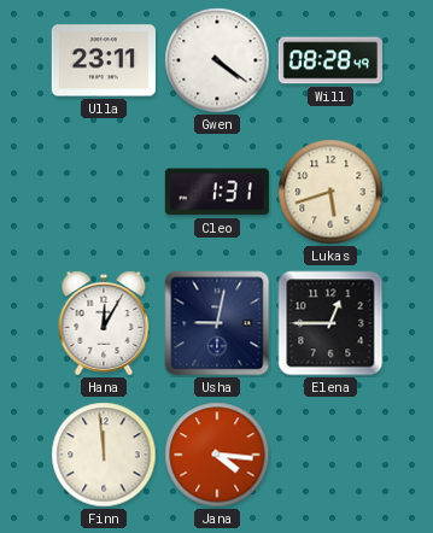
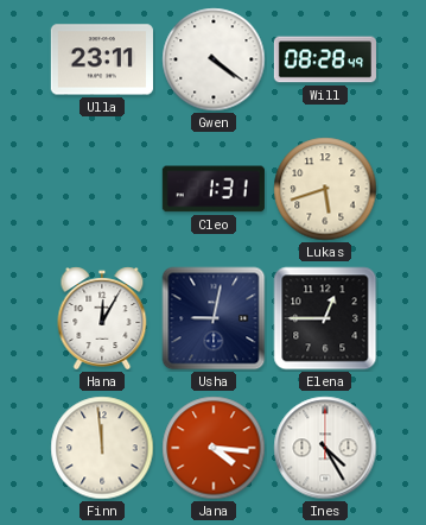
Ines: none -> 4:25 (325, 448)
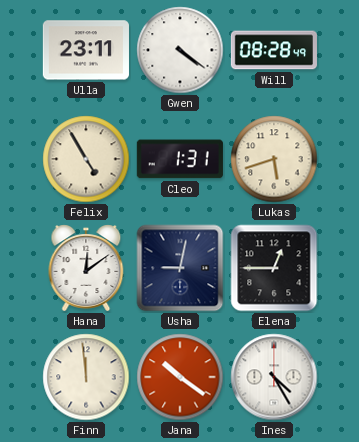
Felix: none -> 4:55 (86, 159)
Hana: 12:05 -> 12:09 (86, 268)
Jana: 4:16 -> 10:21 (180, 377)
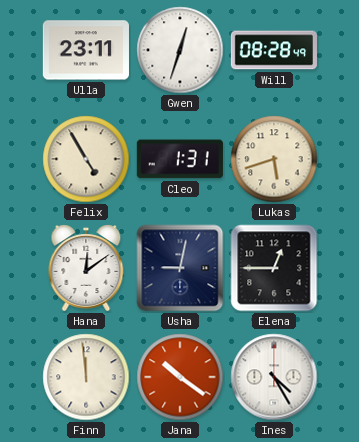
Gwen: 4:21 -> 12:33 (180, 50)
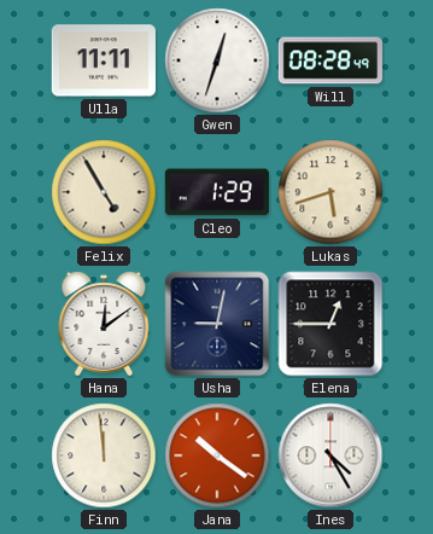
Ulla: 23:11 -> 11:11 (104, 60)
Cleo: 1:31 -> 1:29 (217, 192)
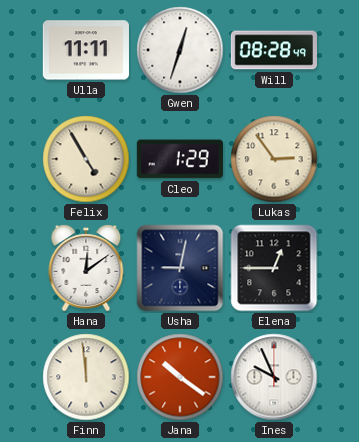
Lukas: 5:42 -> 2:54 (274, 159)
Ines: 4:25 -> 9:56 (274, 377)
